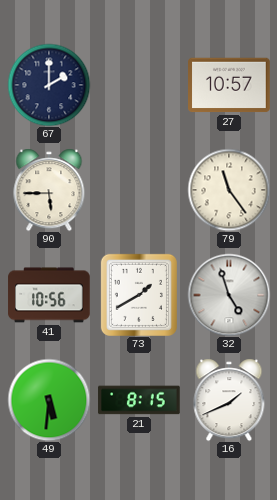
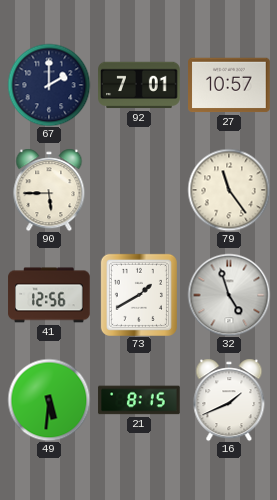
92: none -> 7:01 (139, 85)
41: 10:56 -> 12:56 (49, 295)
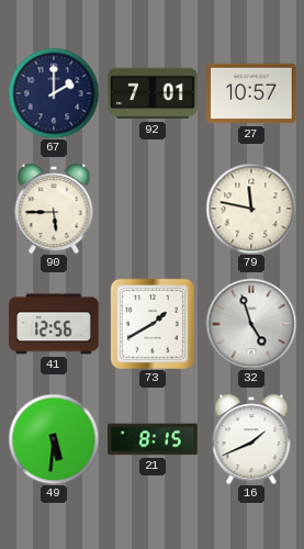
79: 11:24 -> 11:47 (251, 209)
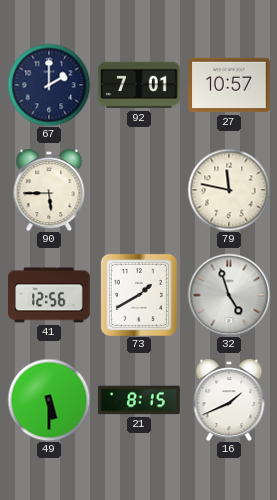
49: 5:31 -> 5:30 (49, 400)
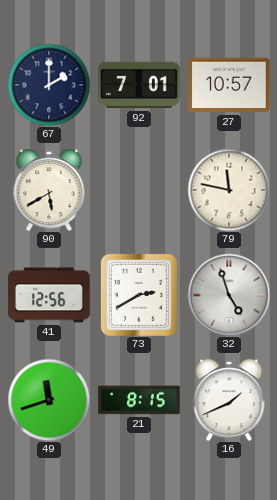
90: 5:45 -> 5:40 (49, 190)
73: 1:40 -> 2:40 (139, 295)
49: 5:30 -> 11:42 (49, 400)
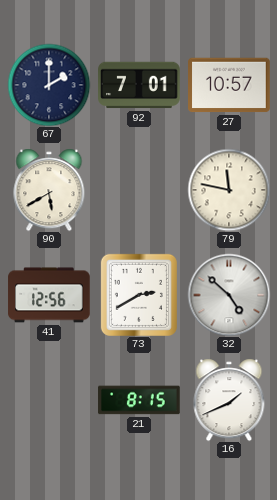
32: 4:57 -> 4:52 (229, 295)
49: 11:42 -> none (49, 400)
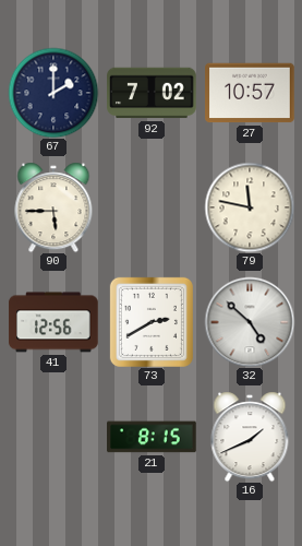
92: 7:01 -> 7:02 (152, 93)
90: 5:40 -> 5:45 (53, 207)
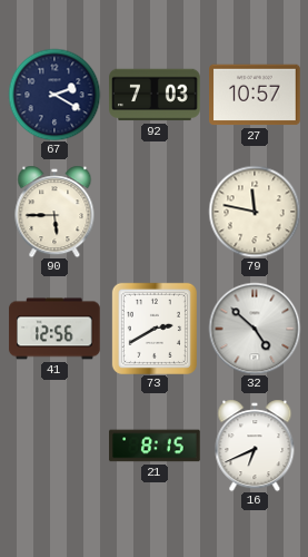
67: 2:00 -> 2:20 (54, 95)
92: 7:02 -> 7:03 (155, 95)
16: 1:41 -> 6:41 (255, 446)
